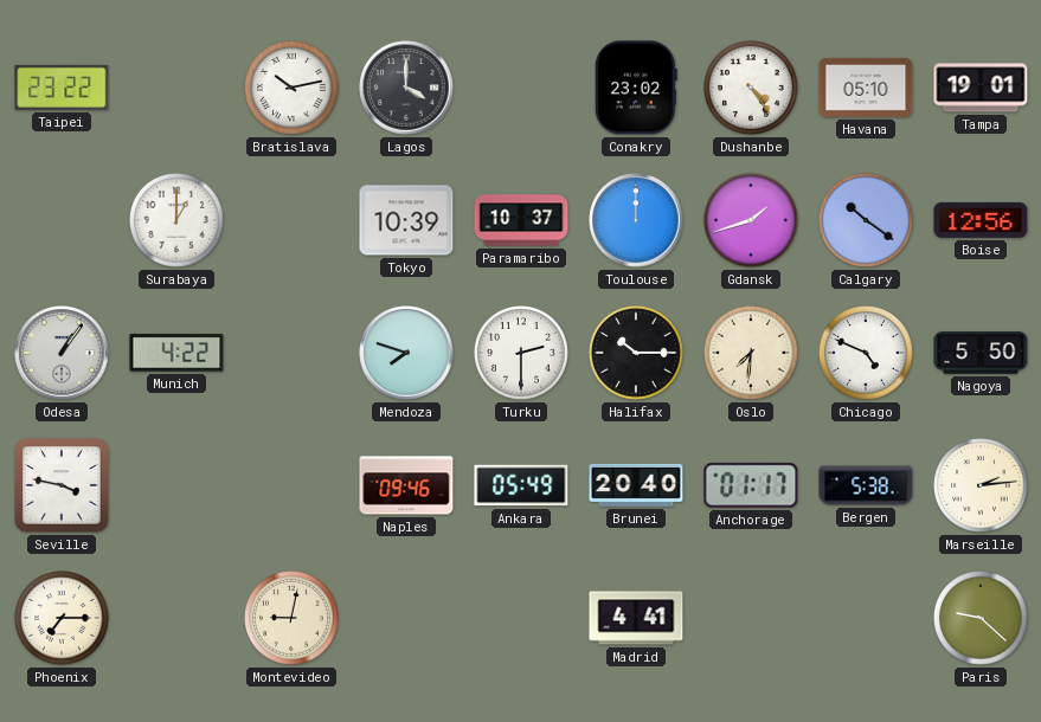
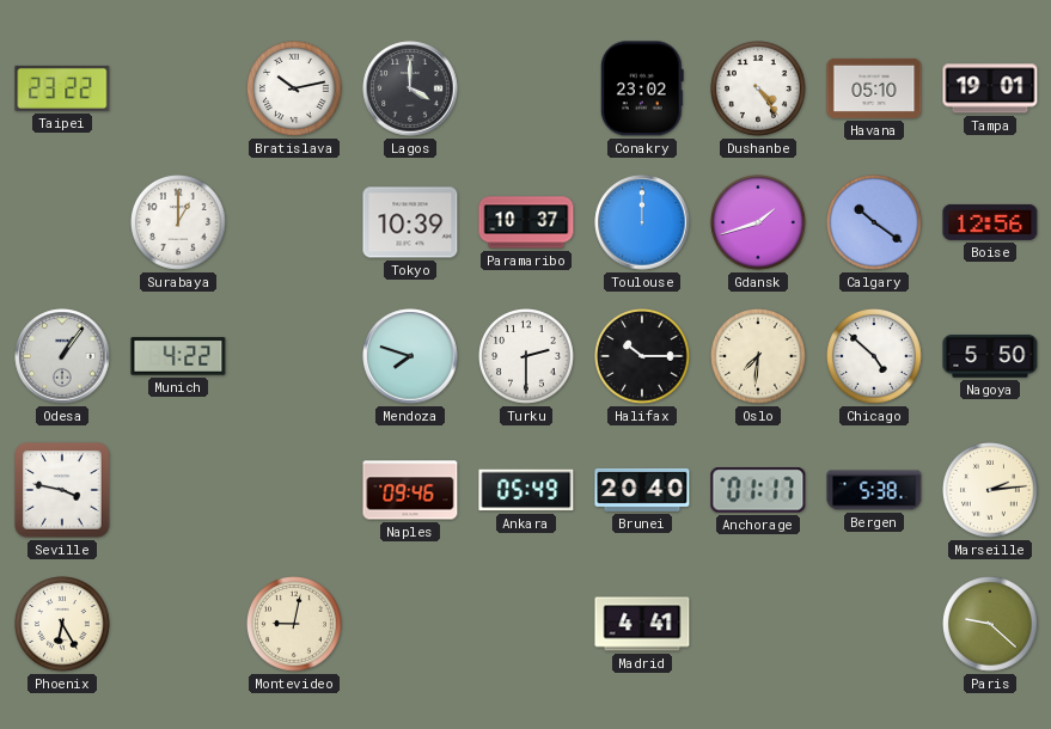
Chicago: 4:49 -> 4:52 (875, 357)
Phoenix: 7:15 -> 6:25 (63, 625)
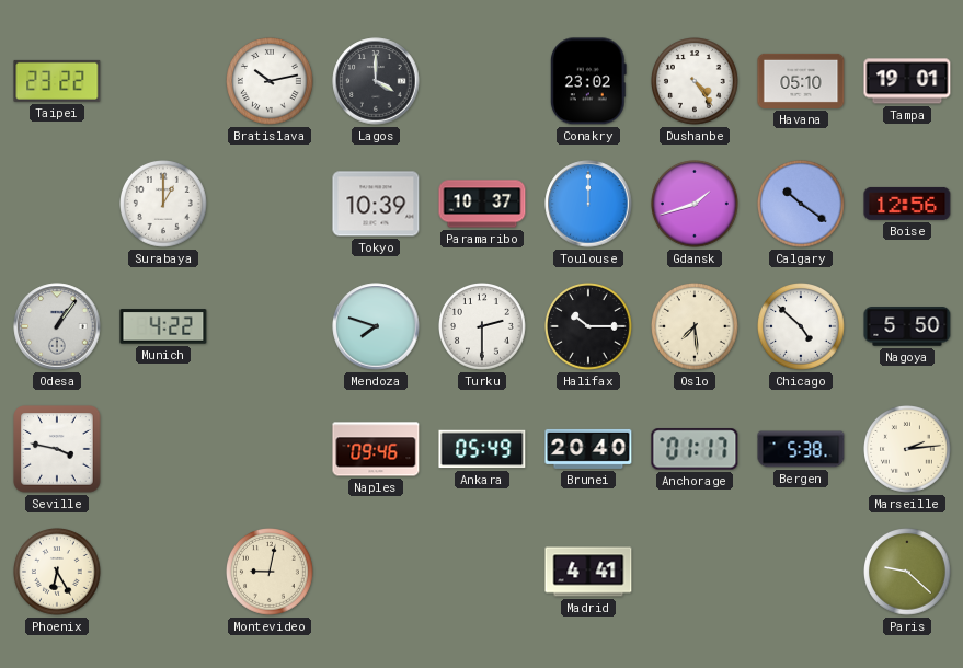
Oslo: 7:31 -> 7:29 (696, 327)
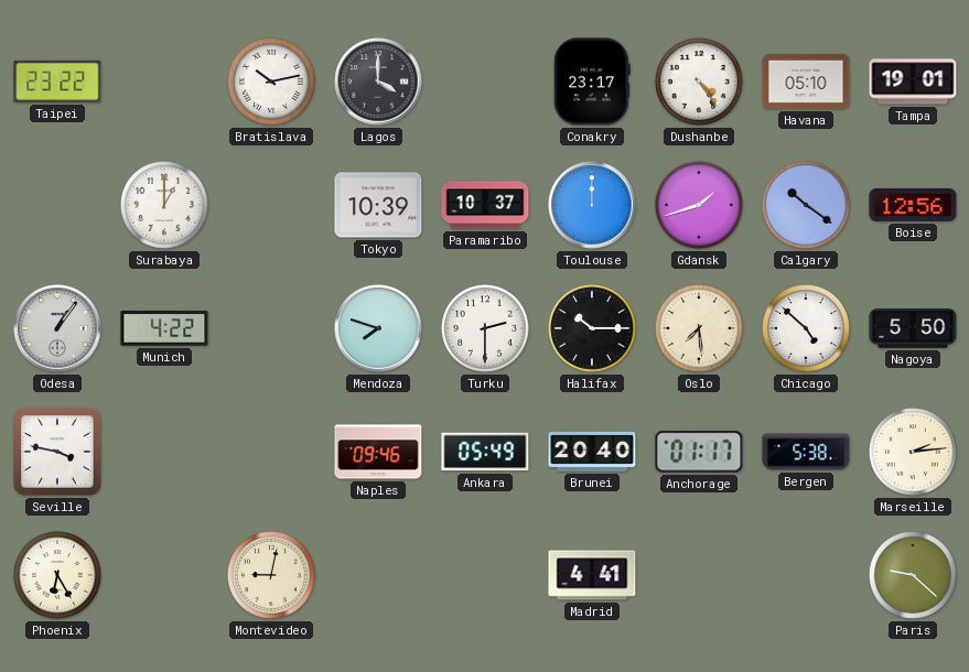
Conakry: 23:02 -> 23:17 (592, 82)
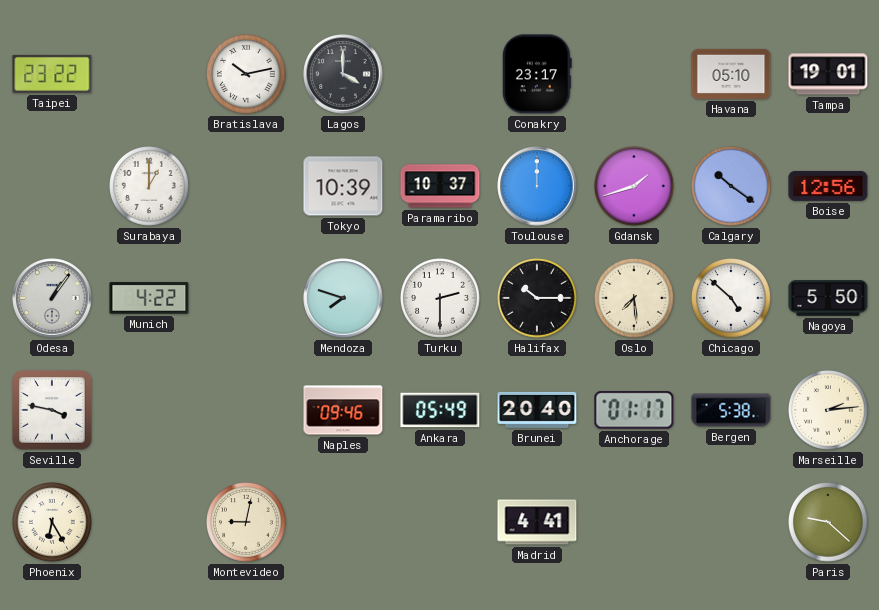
Dushanbe: 4:24 -> none (700, 83)
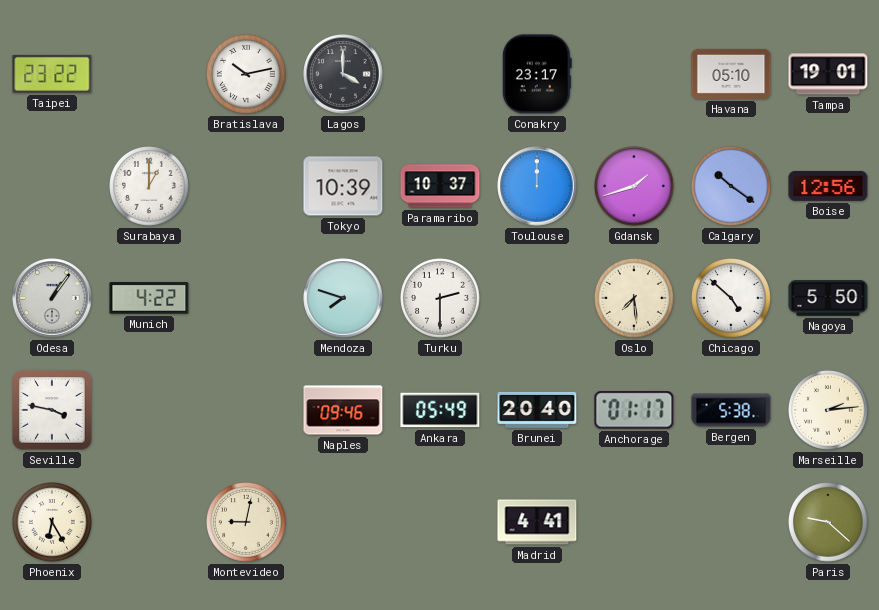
Halifax: 10:15 -> none (538, 299)
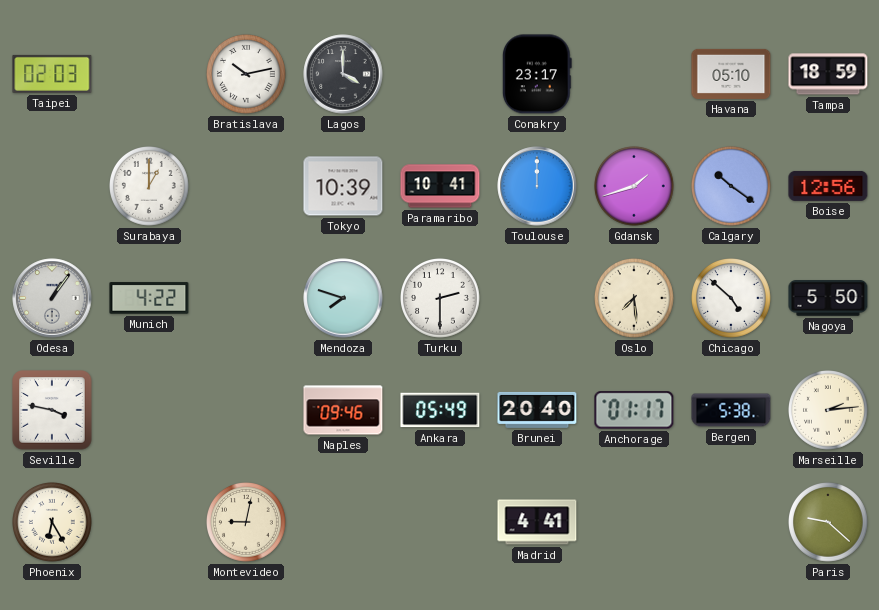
Taipei: 23:22 -> 02:03 (52, 74)
Tampa: 19:01 -> 18:59 (828, 74)
Paramaribo: 10:37 -> 10:41 (440, 186)
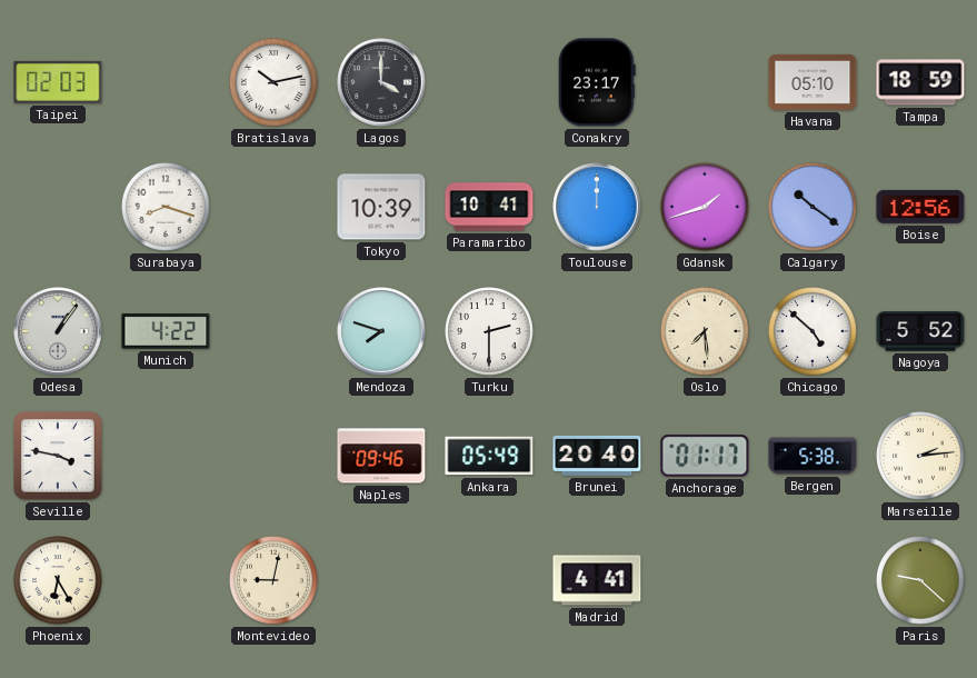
Surabaya: 1:00 -> 8:18 (167, 208)
Nagoya: 5:50 -> 5:52 (920, 331)
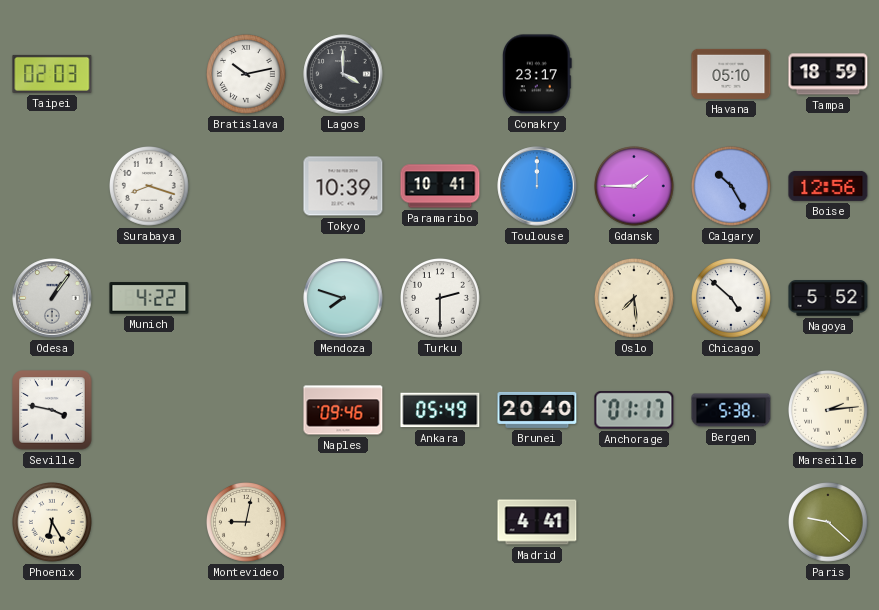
Gdansk: 1:42 -> 1:45 (635, 187)
Calgary: 10:21 -> 10:25 (732, 187)
